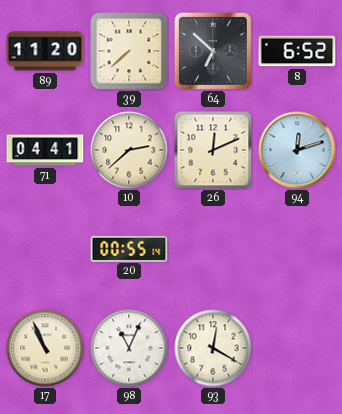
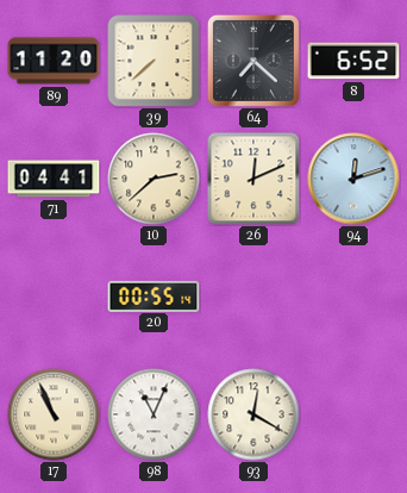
64: 6:52 -> 7:22 (253, 61)
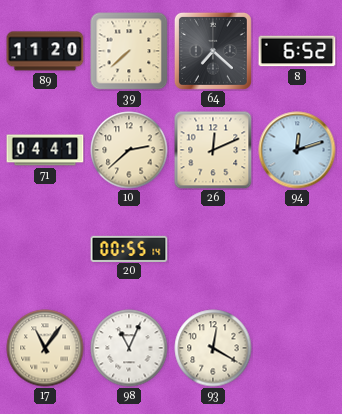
17: 10:56 -> 11:06 (45, 348)
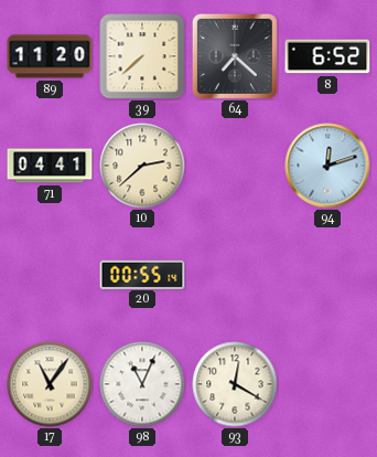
26: 12:11 -> none (213, 150)
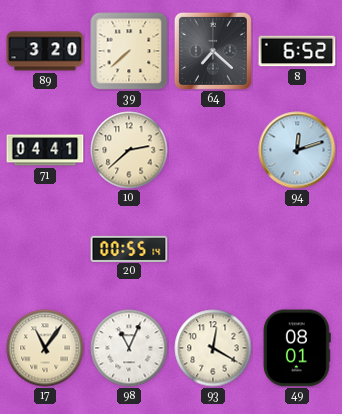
89: 11:20 -> 3:20 (45, 51)
49: none -> 08:01 (297, 348)
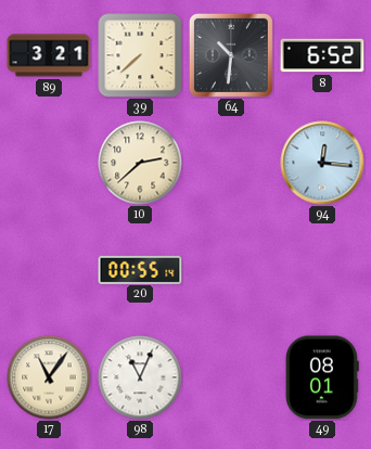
89: 3:20 -> 3:21 (49, 55)
64: 7:22 -> 10:31 (231, 55)
71: 04:41 -> none (45, 150)
94: 12:12 -> 12:16 (322, 163)
93: 12:20 -> none (213, 348)
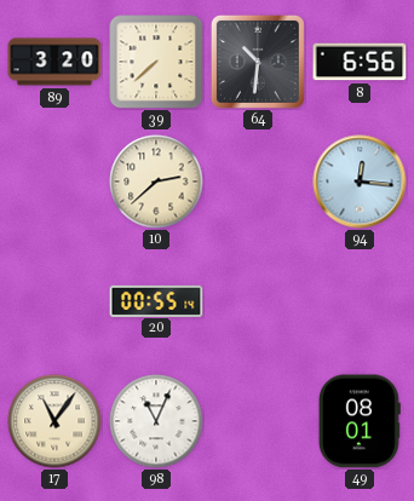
89: 3:21 -> 3:20 (54, 62)
8: 6:52 -> 6:56 (360, 62)
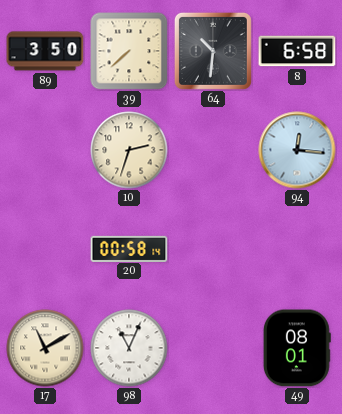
89: 3:20 -> 3:50 (45, 51)
8: 6:56 -> 6:58 (297, 51)
10: 2:38 -> 2:33 (129, 150)
20: 00:55 -> 00:58 (129, 248)
17: 11:06 -> 11:10 (45, 348)
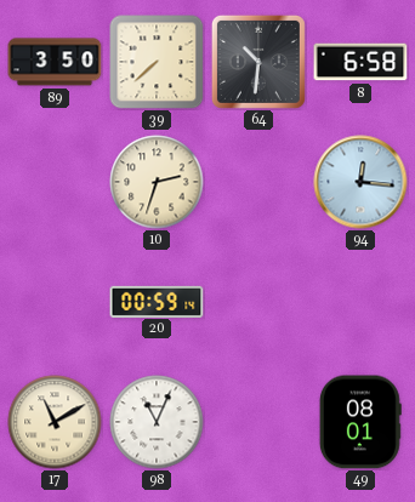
20: 00:58 -> 00:59 (157, 301)
